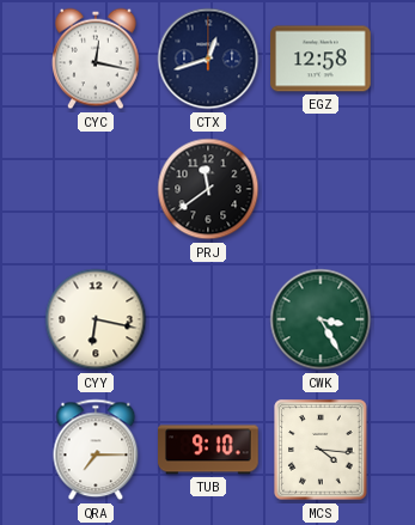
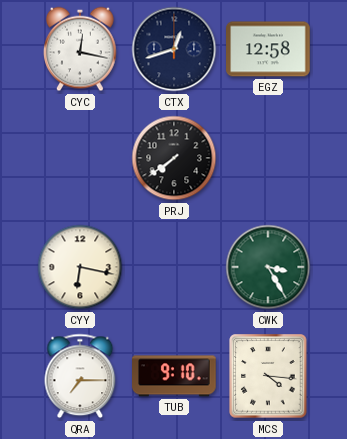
PRJ: 11:39 -> 7:39 (174, 158)
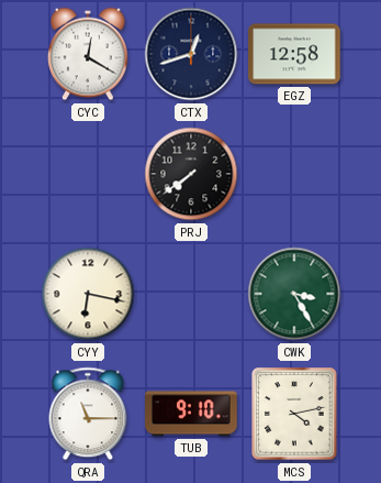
CYC: 12:17 -> 12:20 (89, 54)
QRA: 7:15 -> 11:15 (88, 414)
MCS: 4:16 -> 4:13 (294, 414)
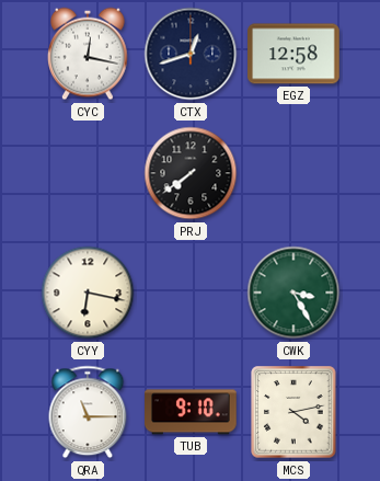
CYC: 12:20 -> 12:17 (89, 54)
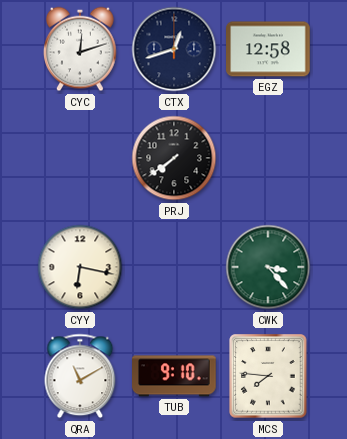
CYC: 12:17 -> 12:12 (81, 49)
CWK: 3:25 -> 3:23 (268, 267)
QRA: 11:15 -> 11:10 (80, 376)
MCS: 4:13 -> 7:46 (268, 376)
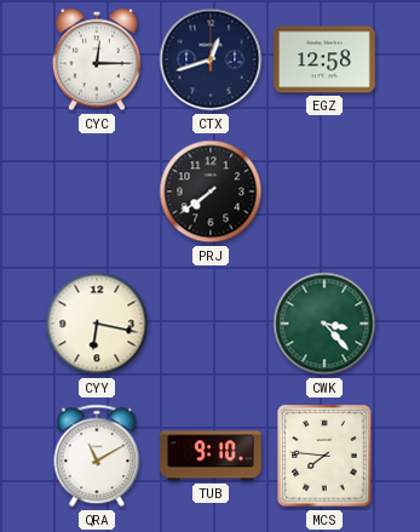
CYC: 12:12 -> 12:15 (98, 59)
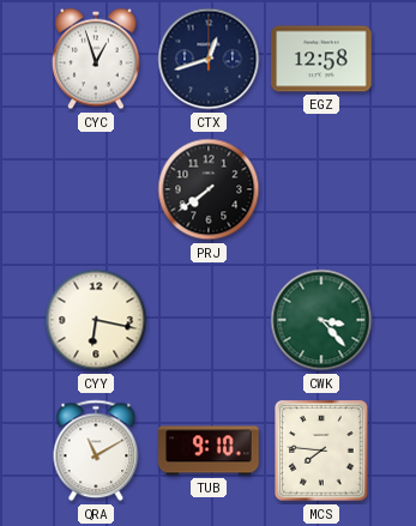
CYC: 12:15 -> 12:57 (97, 59)
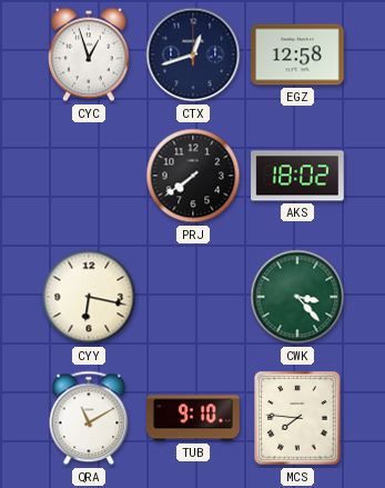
AKS: none -> 18:02 (297, 176)
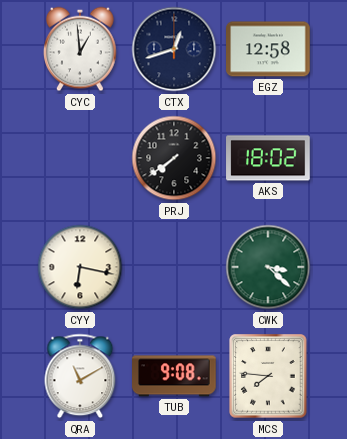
CYC: 12:57 -> 12:59 (81, 49)
CWK: 3:23 -> 3:22 (268, 267)
TUB: 9:10 -> 9:08 (174, 376)
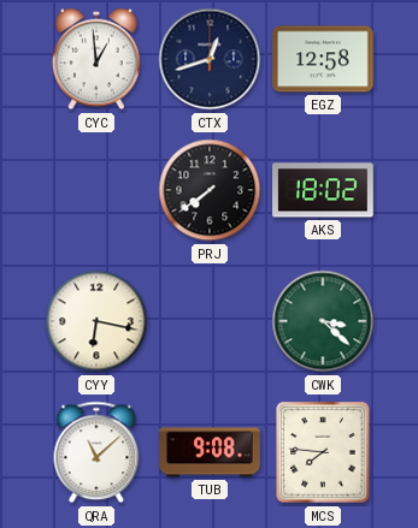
QRA: 11:10 -> 11:08 (96, 452)
